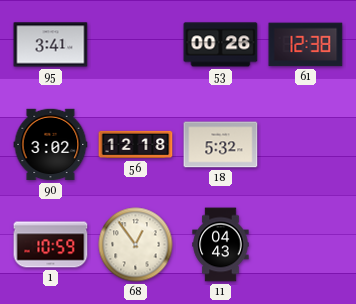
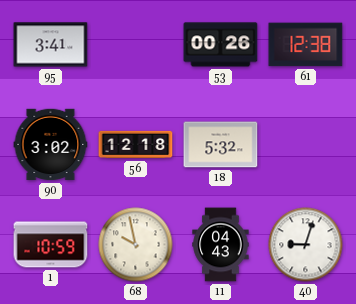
68: 12:54 -> 9:58 (136, 245)
40: none -> 9:03 (306, 245)
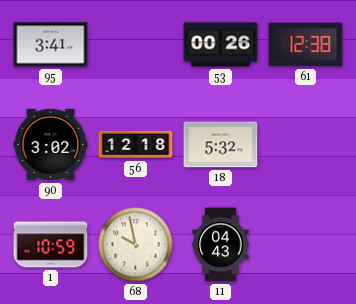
40: 9:03 -> none (306, 245)
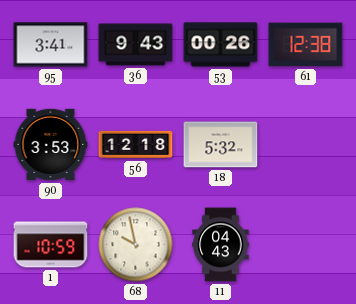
36: none -> 9:43 (136, 45)
90: 3:02 -> 3:53 (51, 145)
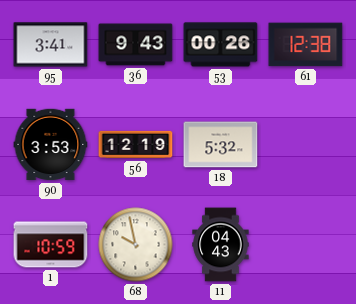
56: 12:18 -> 12:19 (136, 145)
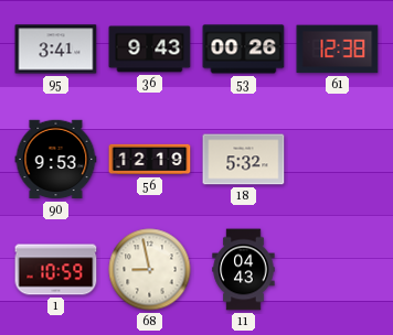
90: 3:53 -> 9:53 (56, 160)
68: 9:58 -> 8:58 (150, 270)
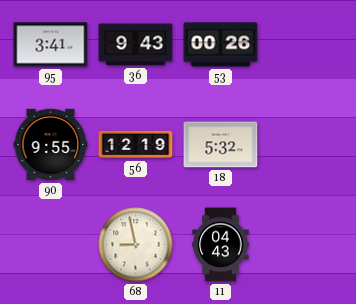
61: 12:38 -> none (338, 50)
90: 9:53 -> 9:55 (51, 145)
1: 10:59 -> none (56, 270)
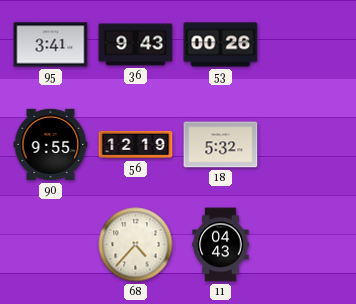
68: 8:58 -> 4:37 (136, 245)
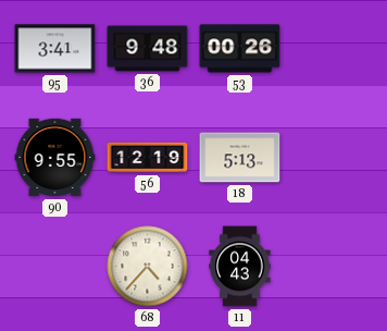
36: 9:43 -> 9:48 (148, 49)
18: 5:32 -> 5:13 (240, 158)
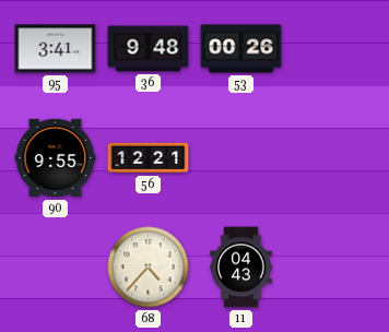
56: 12:19 -> 12:21 (149, 158)
18: 5:13 -> none (240, 158)
